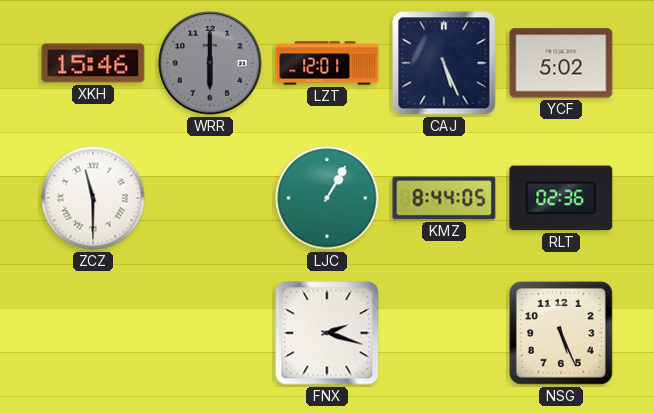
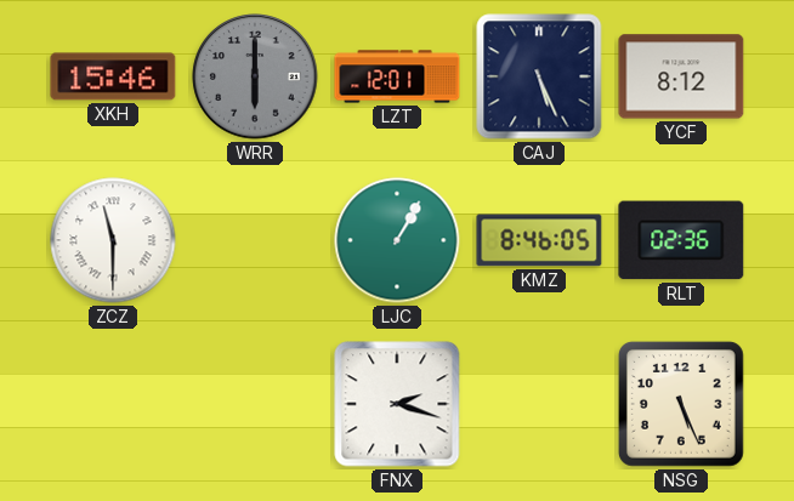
YCF: 5:02 -> 8:12 (681, 76)
KMZ: 8:44 -> 8:46 (539, 240)
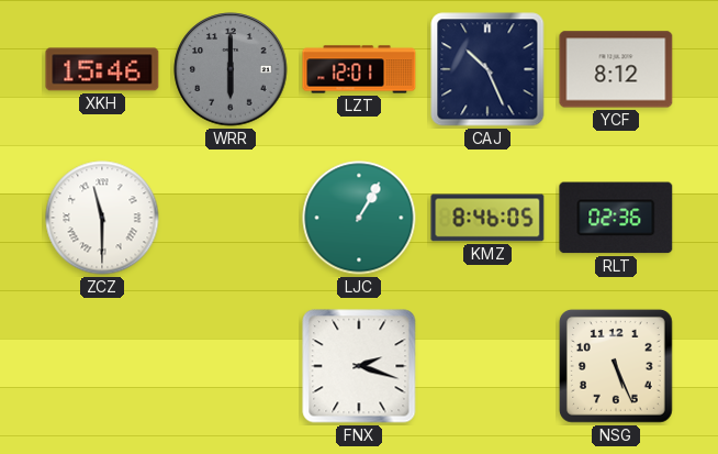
CAJ: 5:26 -> 10:26 (487, 69)
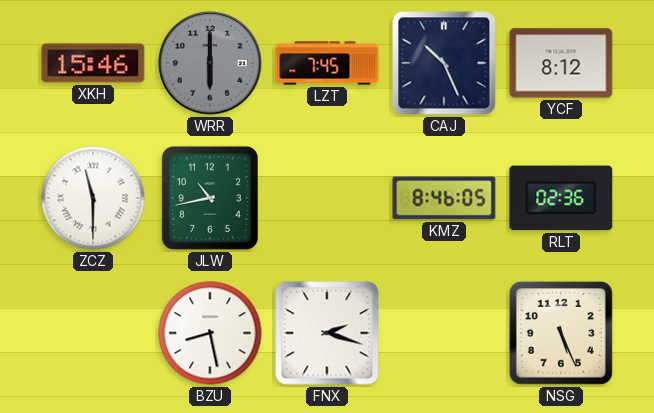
LZT: 12:01 -> 7:45 (327, 63)
JLW: none -> 10:43 (210, 198)
LJC: 1:05 -> none (359, 218)
BZU: none -> 8:28 (210, 333)
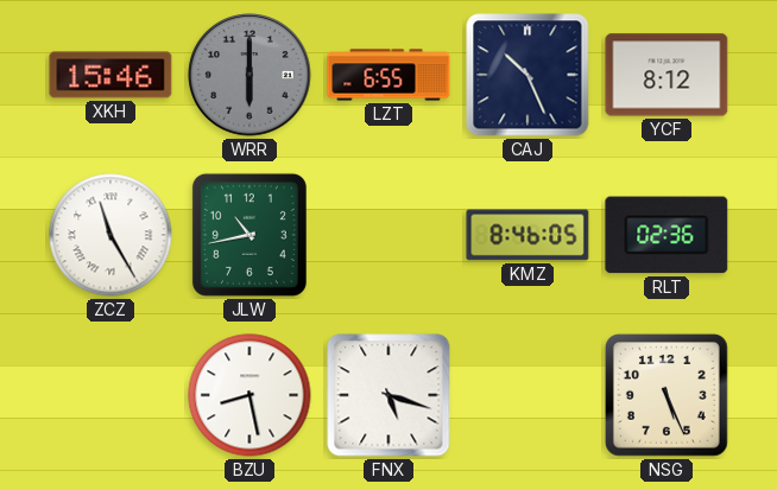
LZT: 7:45 -> 6:55 (389, 75)
ZCZ: 11:30 -> 11:25 (110, 235)
FNX: 2:18 -> 5:18 (389, 395)
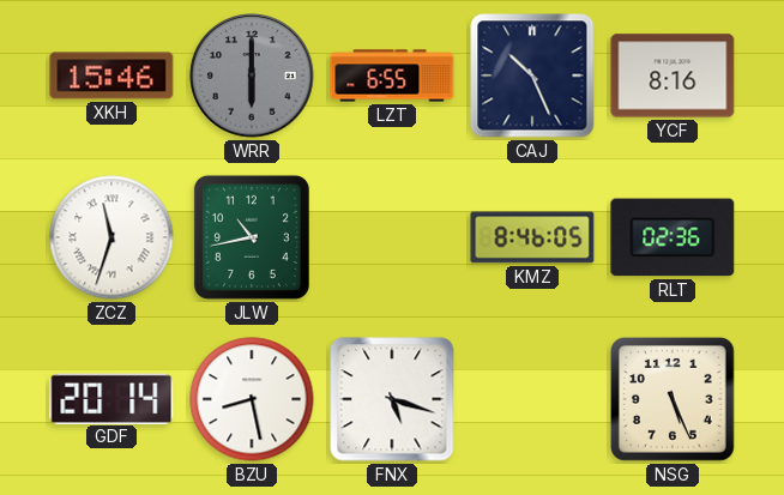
YCF: 8:12 -> 8:16 (673, 76)
ZCZ: 11:25 -> 11:33 (111, 237)
GDF: none -> 20:14 (111, 398)
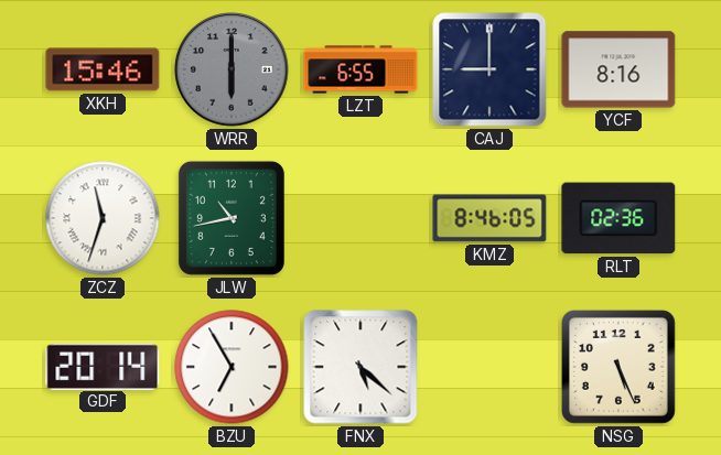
CAJ: 10:26 -> 9:00 (489, 69)
BZU: 8:28 -> 6:55 (232, 367)
FNX: 5:18 -> 5:22 (360, 367)
